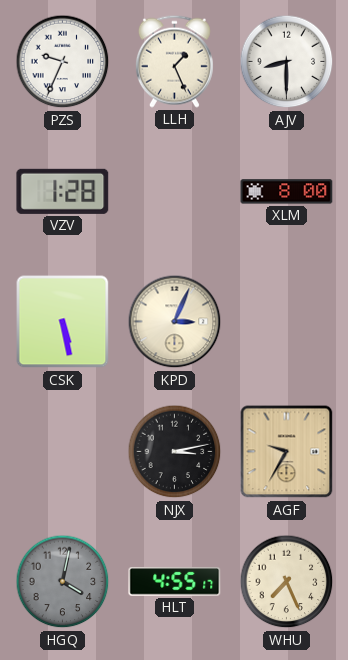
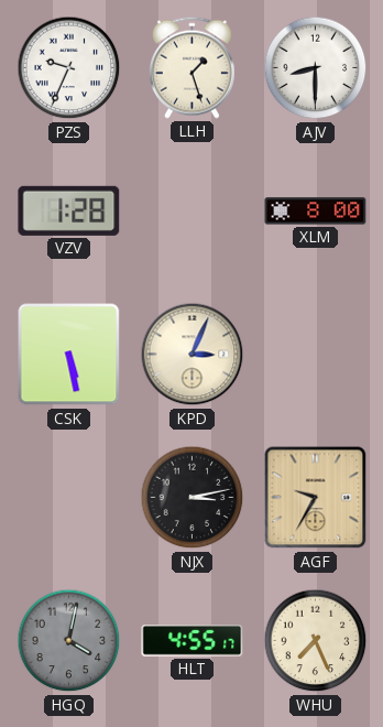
LLH: 1:26 -> 1:27 (191, 67)
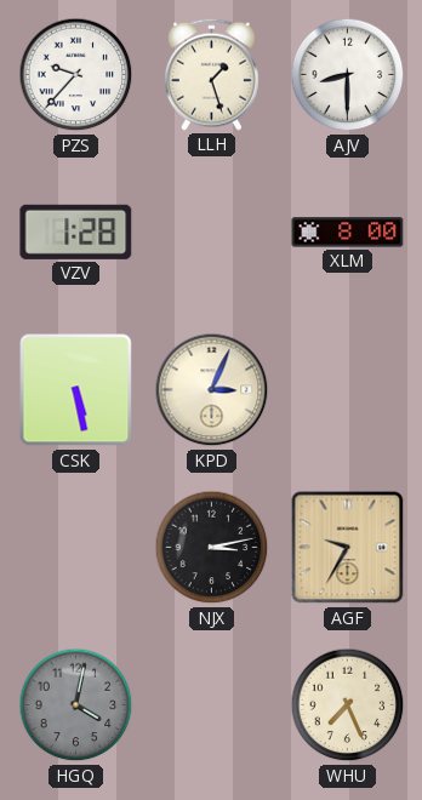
PZS: 9:34 -> 9:37 (76, 75)
HLT: 4:55 -> none (193, 641)
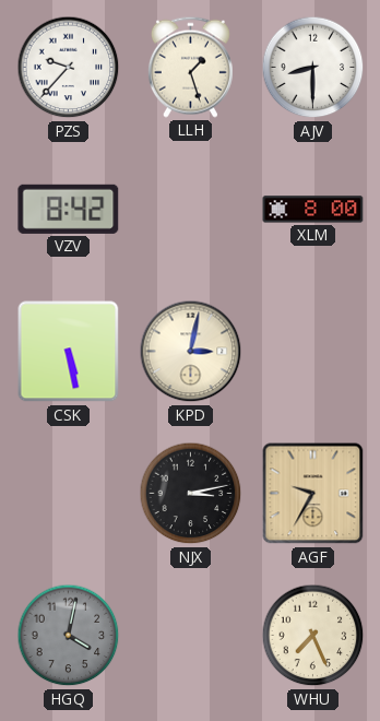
VZV: 1:28 -> 8:42 (69, 209)
KPD: 3:04 -> 3:02 (191, 352)
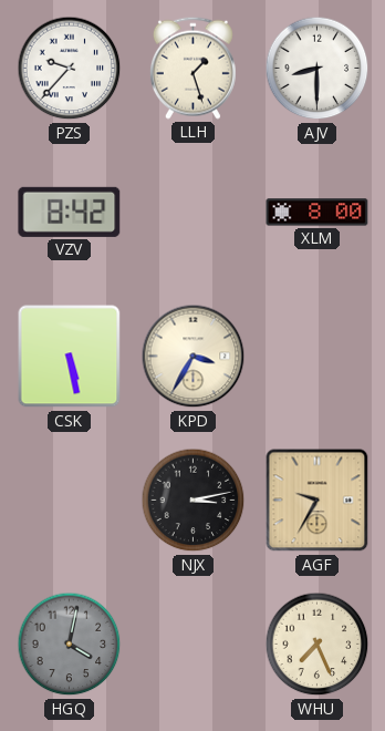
KPD: 3:02 -> 3:35 (194, 357)
